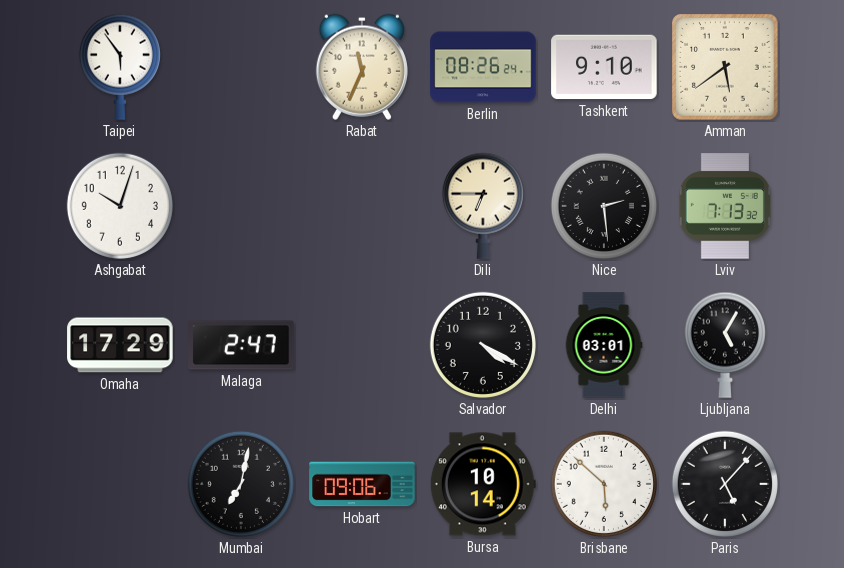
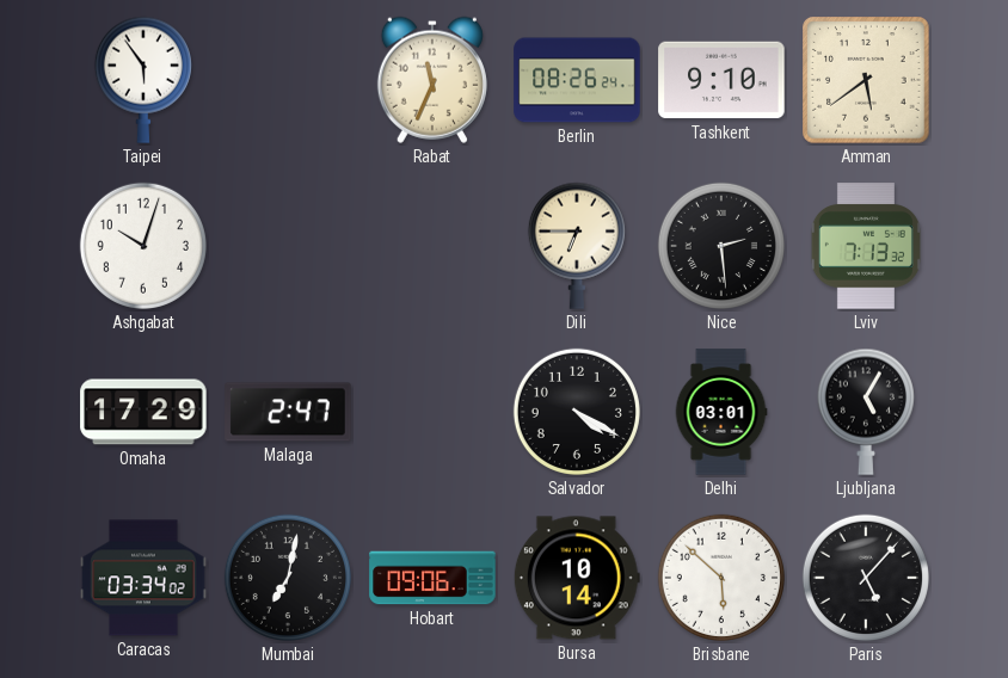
Caracas: none -> 03:34 (143, 578)
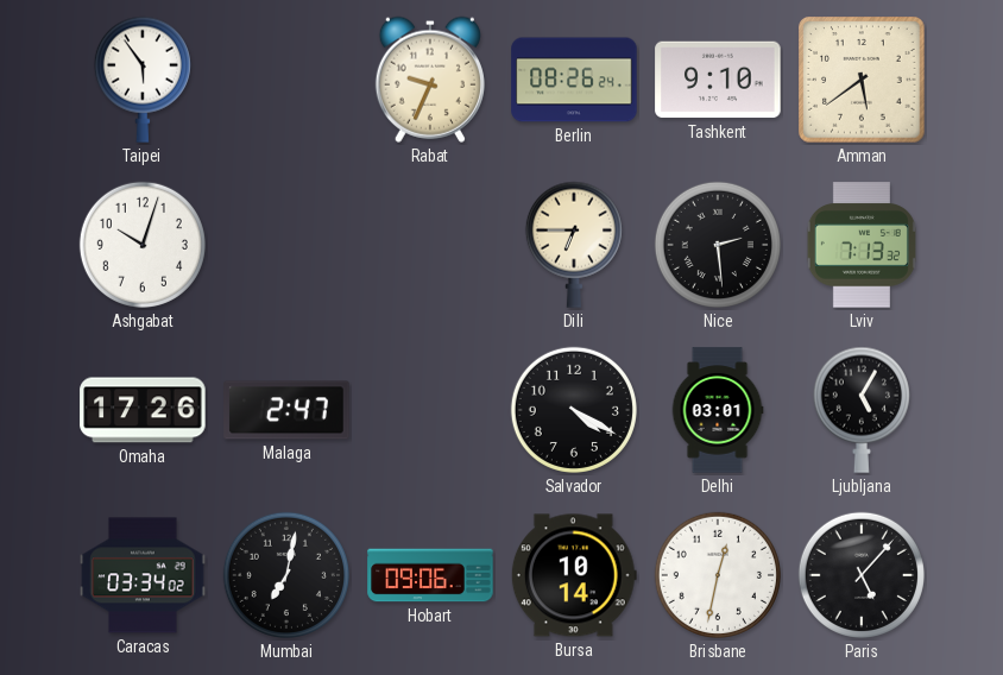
Rabat: 11:34 -> 9:34 (430, 80)
Omaha: 17:29 -> 17:26 (143, 410)
Brisbane: 5:52 -> 12:32 (718, 575)
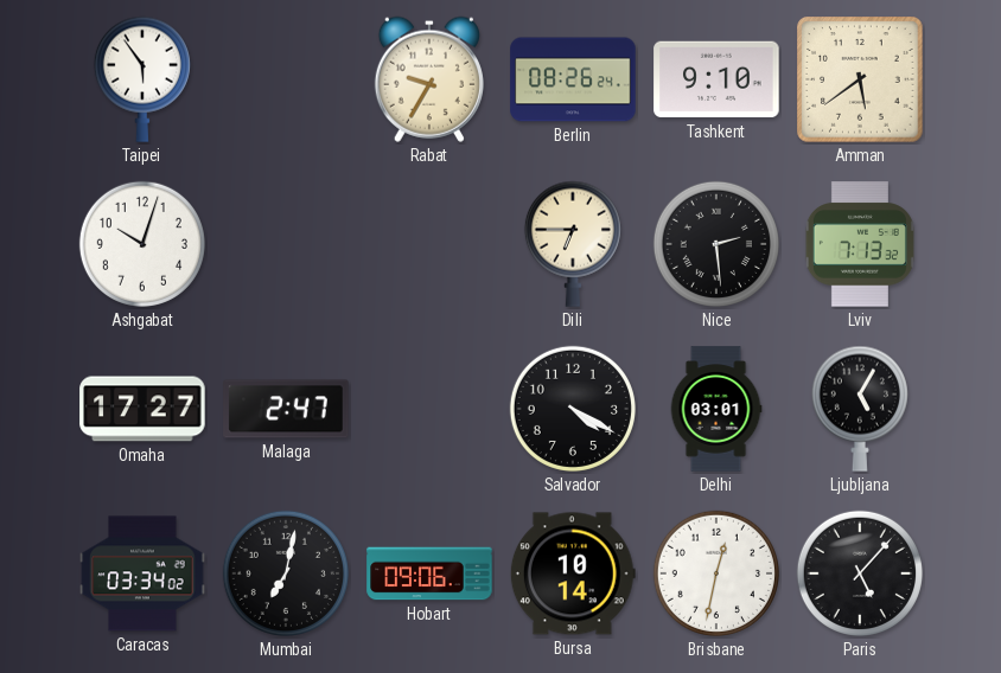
Rabat: 9:34 -> 9:35 (429, 79)
Omaha: 17:26 -> 17:27 (142, 409)
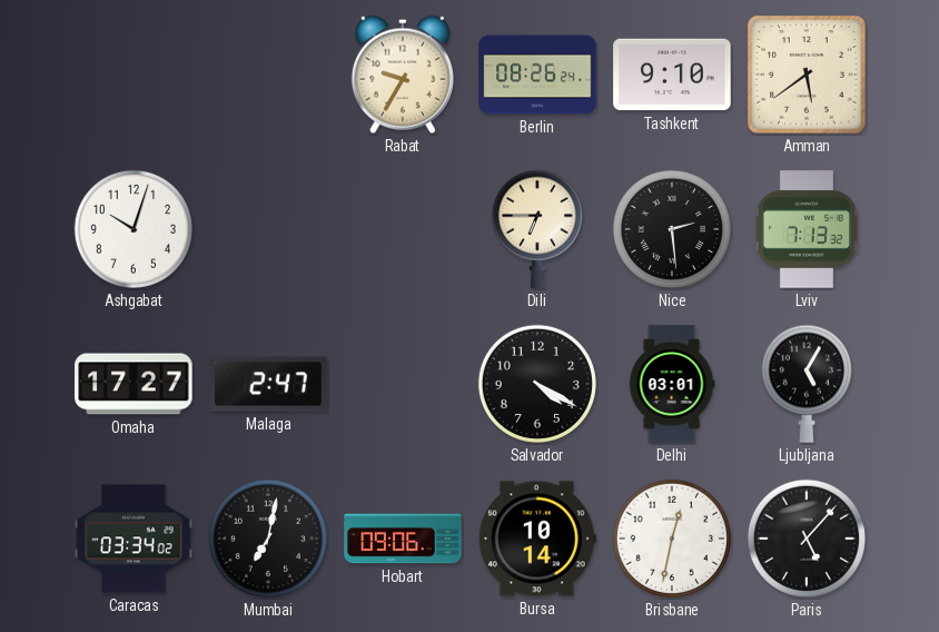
Taipei: 5:54 -> none (142, 79)
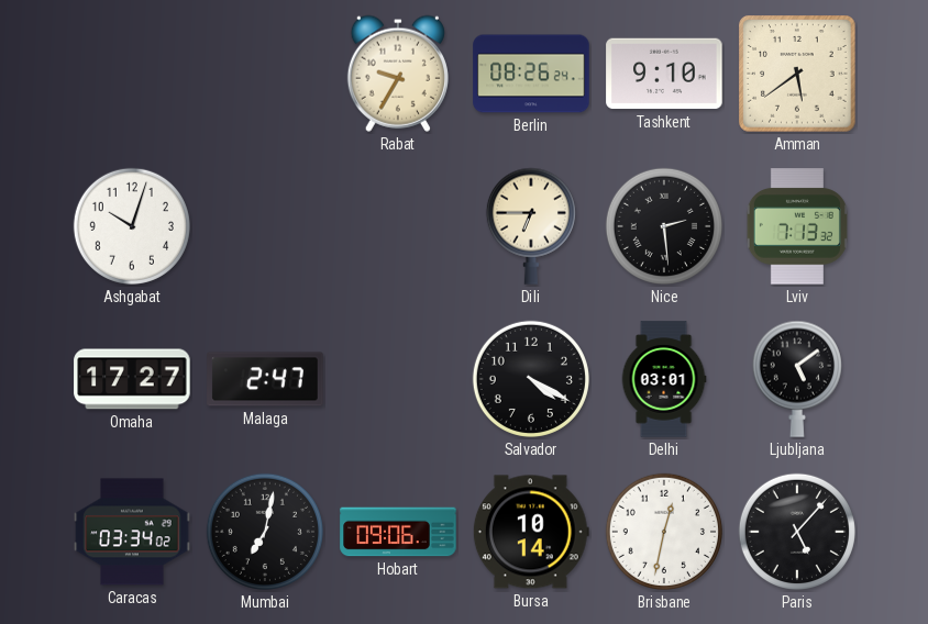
Ljubljana: 5:05 -> 5:09 (797, 379)
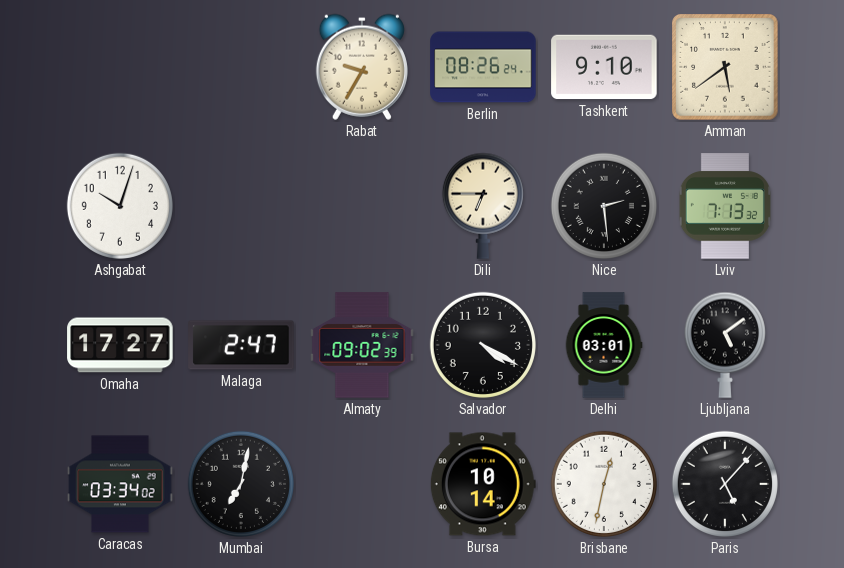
Almaty: none -> 09:02 (362, 345)
Hobart: 09:06 -> none (398, 532)
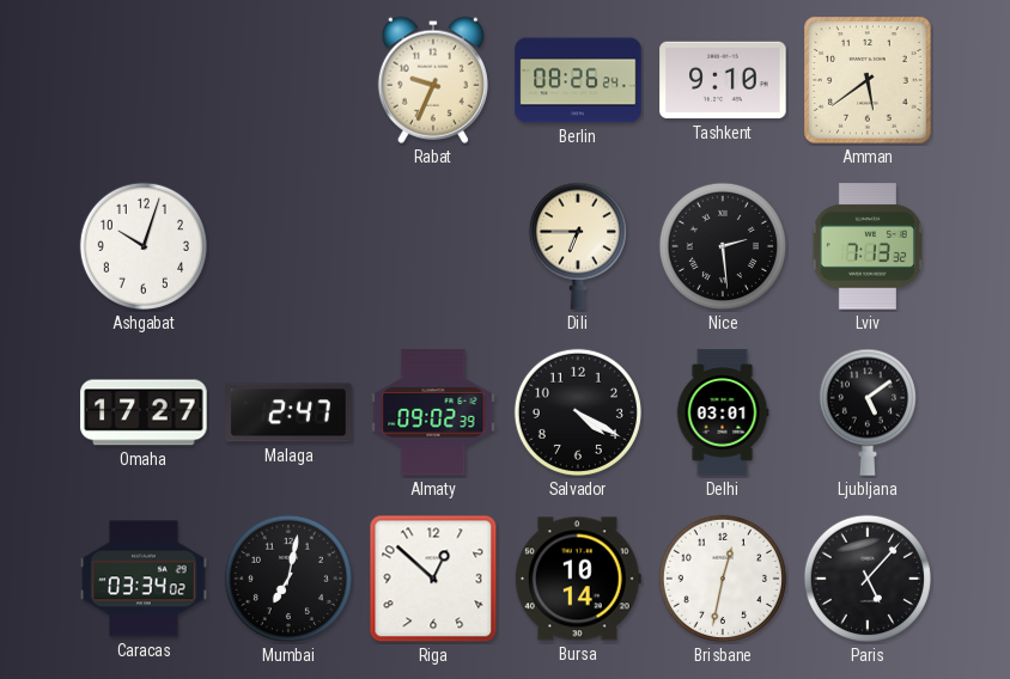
Rabat: 9:35 -> 9:34 (433, 80)
Riga: none -> 12:52 (433, 579)
